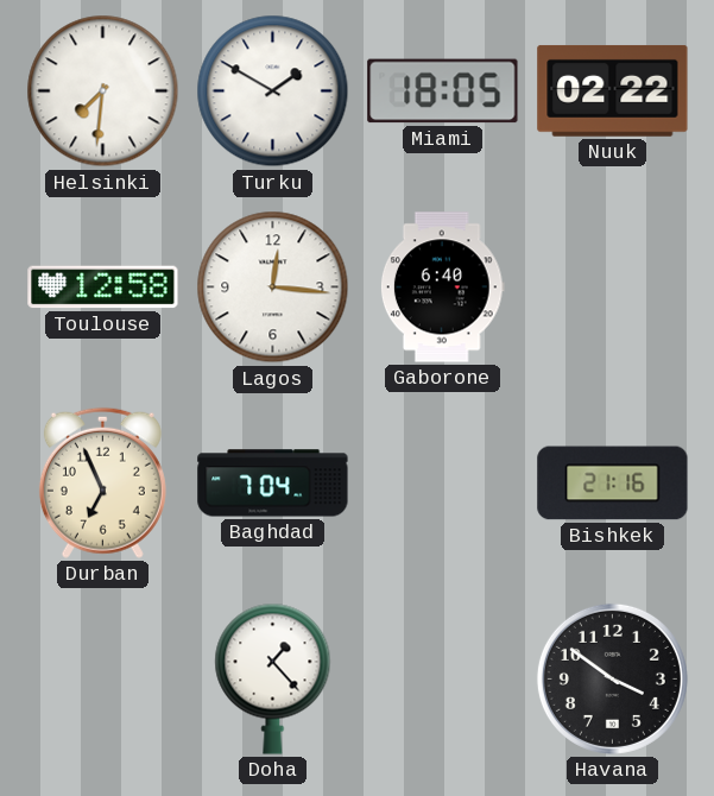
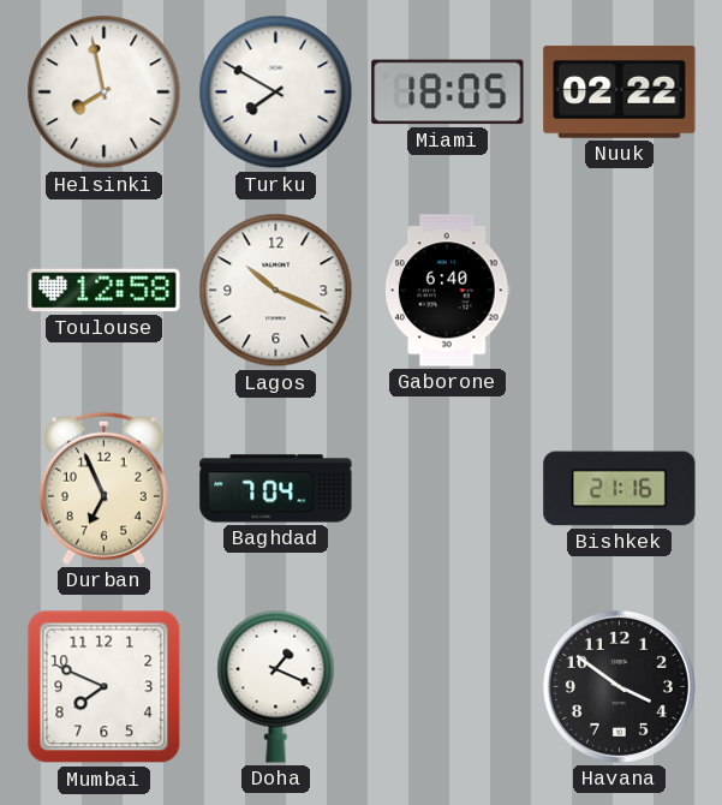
Helsinki: 7:31 -> 7:58 (105, 93)
Turku: 1:50 -> 7:50 (276, 93)
Lagos: 12:16 -> 10:19 (276, 291)
Mumbai: none -> 7:49 (105, 687)
Doha: 1:23 -> 1:19 (276, 686)
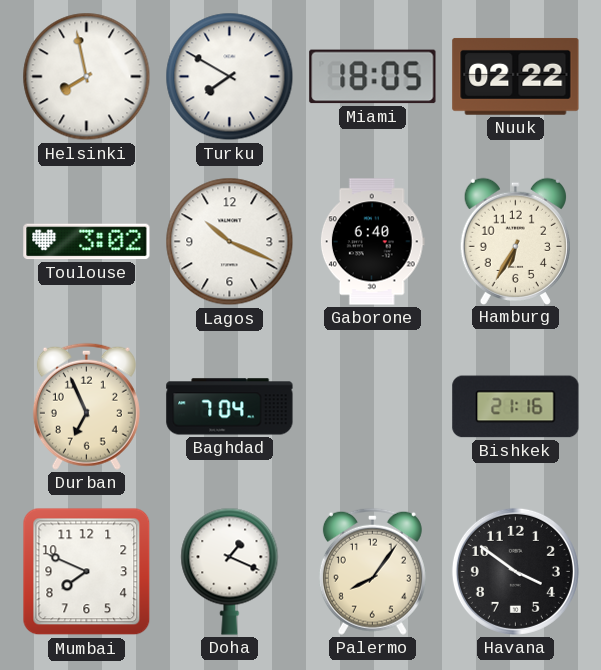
Toulouse: 12:58 -> 3:02 (87, 242)
Hamburg: none -> 6:35 (515, 241)
Palermo: none -> 8:06 (372, 571)
